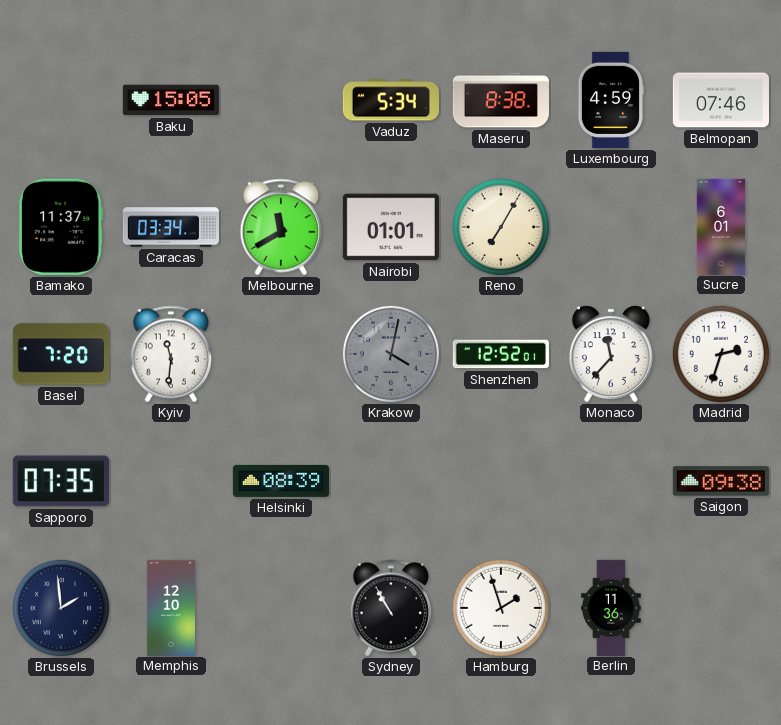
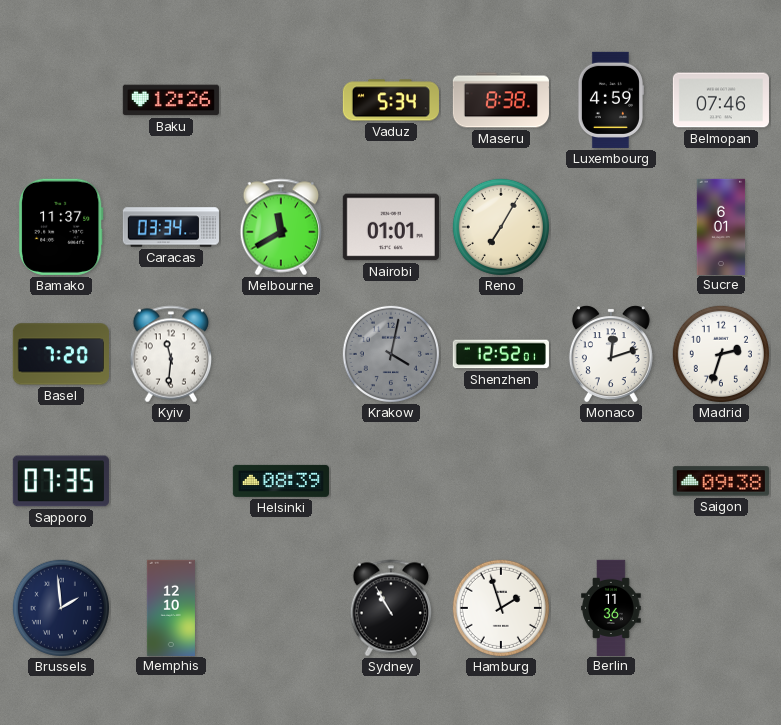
Baku: 15:05 -> 12:26 (171, 100)
Monaco: 11:37 -> 12:12 (611, 354)
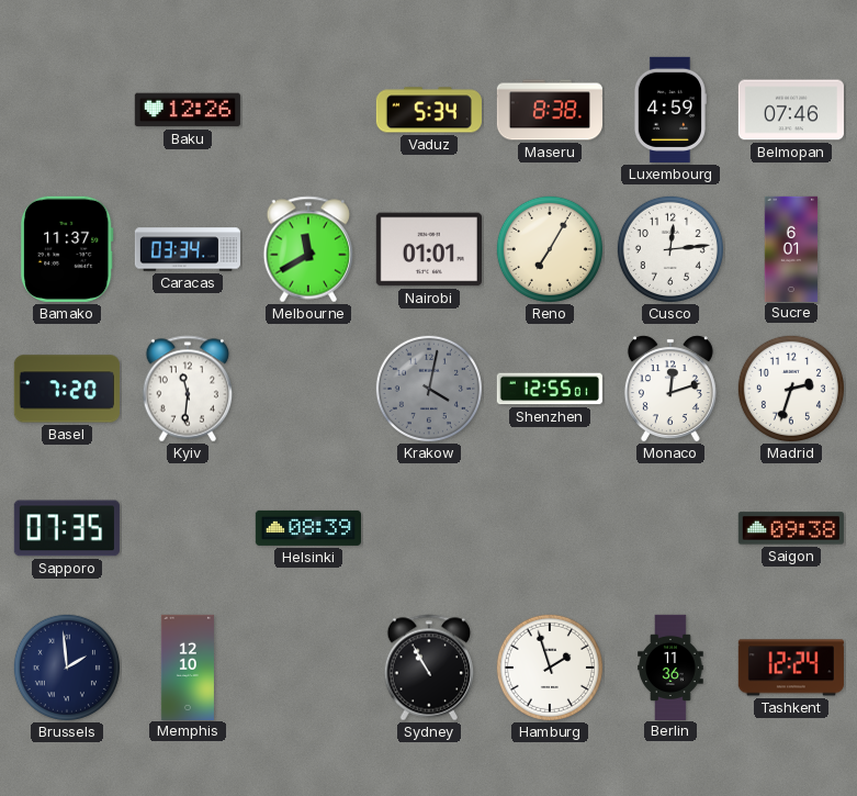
Cusco: none -> 12:14 (670, 249)
Shenzhen: 12:52 -> 12:55 (550, 389)
Tashkent: none -> 12:24 (791, 668)
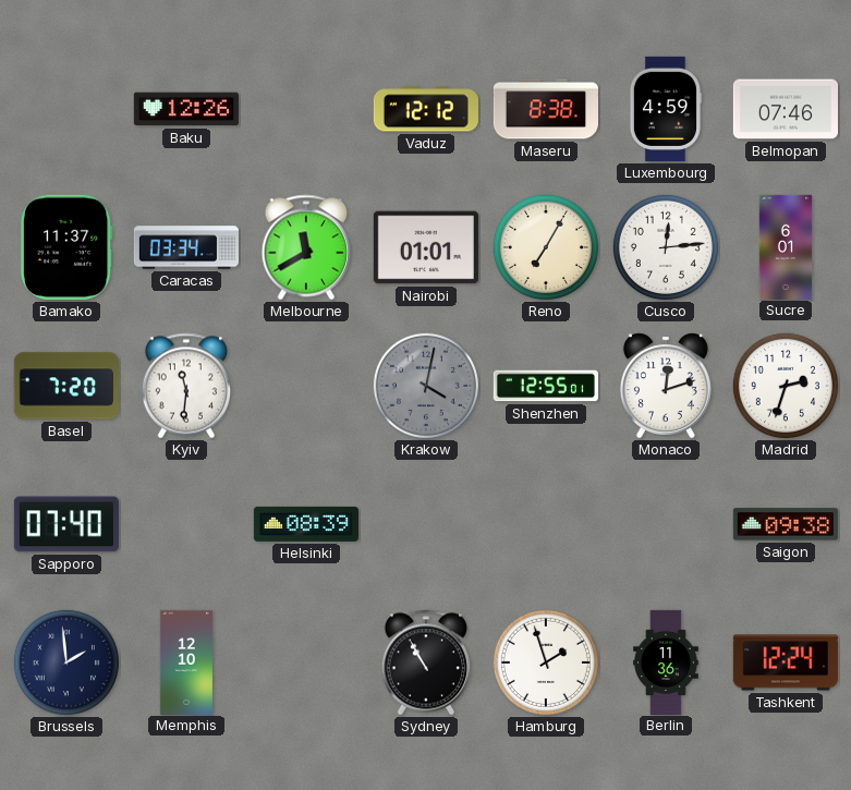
Vaduz: 5:34 -> 12:12 (426, 109)
Sapporo: 07:35 -> 07:40 (66, 524)
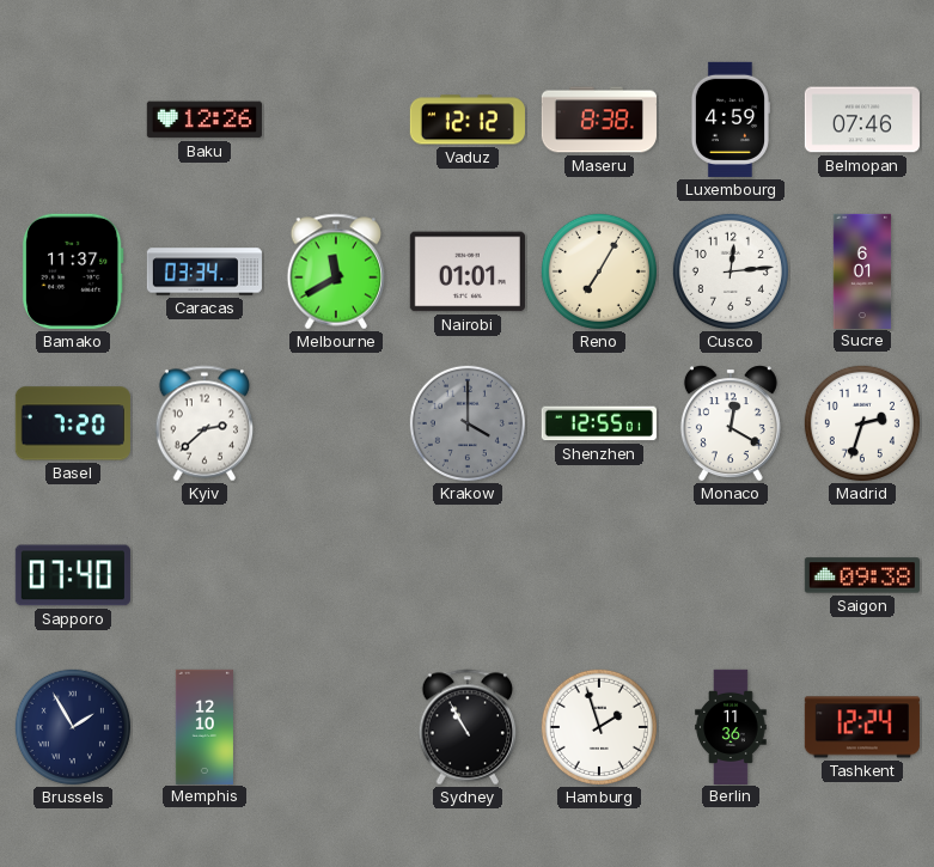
Kyiv: 11:31 -> 2:38 (204, 423)
Krakow: 4:02 -> 4:00 (468, 423)
Monaco: 12:12 -> 12:20 (731, 423)
Helsinki: 08:39 -> none (306, 524)
Brussels: 1:59 -> 1:55 (73, 727)
